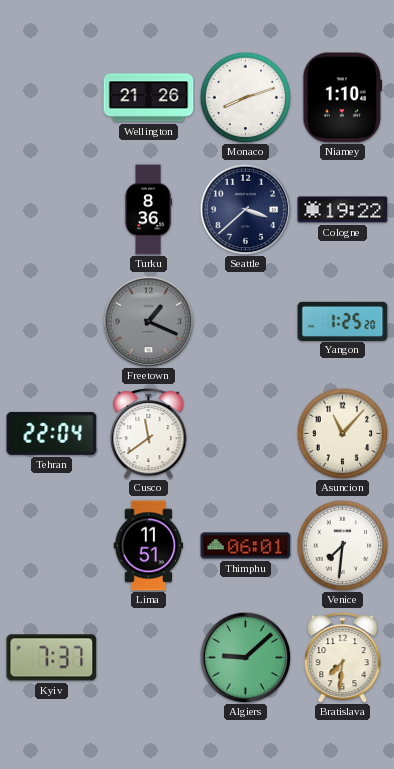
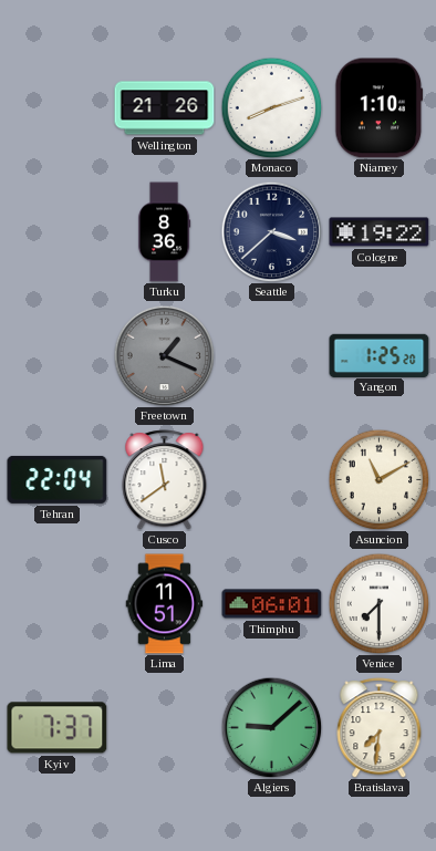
Asuncion: 11:07 -> 11:10 (378, 479)
Venice: 7:31 -> 7:30 (378, 603)
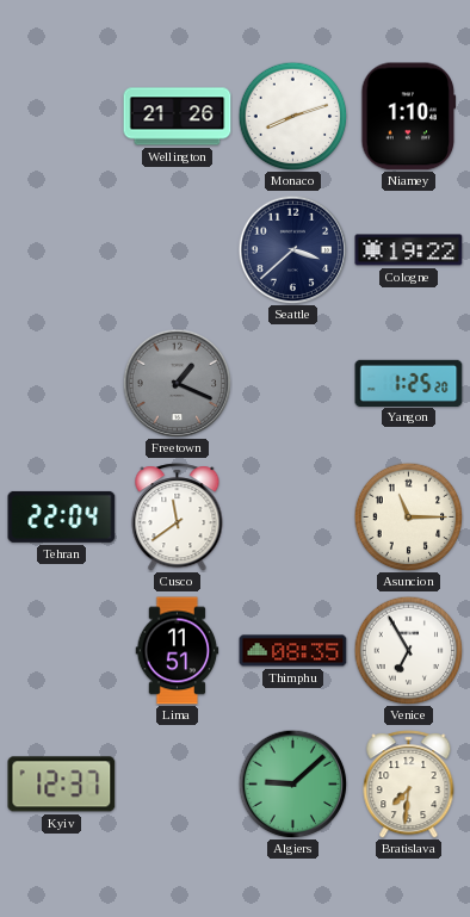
Turku: 8:36 -> none (164, 232)
Asuncion: 11:10 -> 11:15 (408, 516)
Thimphu: 06:01 -> 08:35 (293, 651)
Venice: 7:30 -> 6:55 (408, 650)
Kyiv: 7:37 -> 12:37 (62, 785)
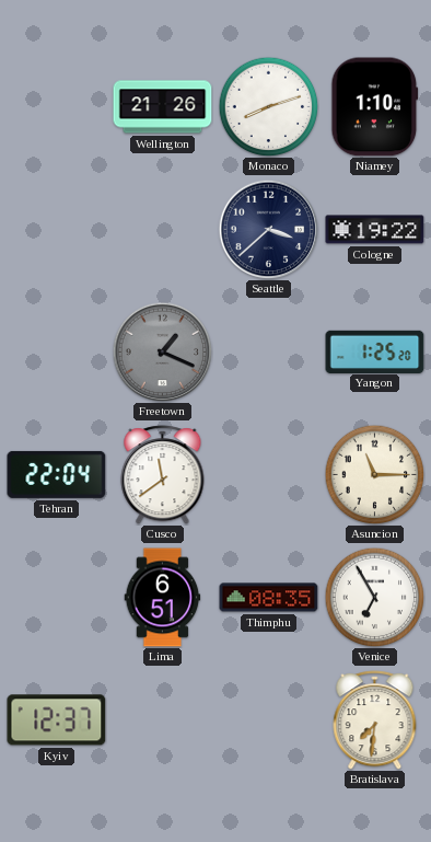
Lima: 11:51 -> 6:51 (163, 598)
Algiers: 9:08 -> none (292, 783)
